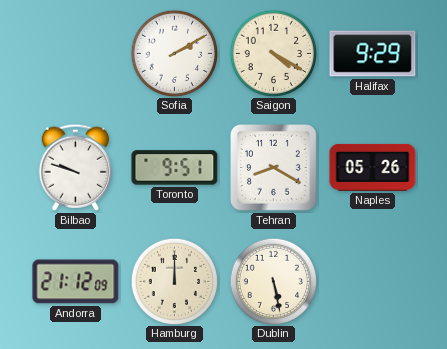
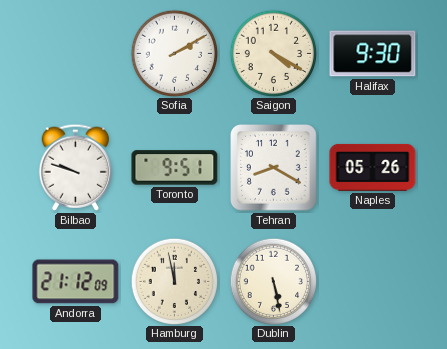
Halifax: 9:29 -> 9:30 (373, 54)
Hamburg: 12:00 -> 11:58 (174, 281)
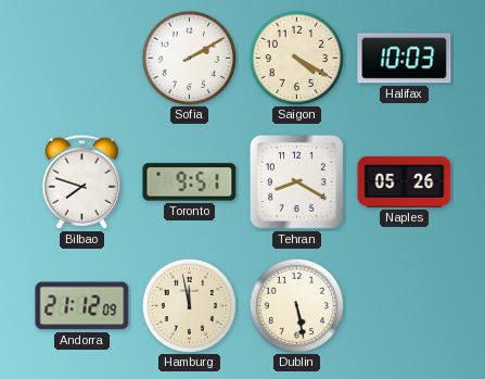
Halifax: 9:30 -> 10:03 (405, 59)
Bilbao: 9:48 -> 7:48 (81, 181)
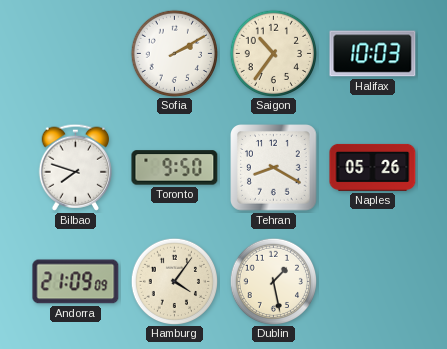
Saigon: 4:20 -> 10:36 (273, 53)
Toronto: 9:51 -> 9:50 (175, 168)
Andorra: 21:12 -> 21:09 (76, 282)
Hamburg: 11:58 -> 4:06 (174, 281)
Dublin: 5:28 -> 1:28 (273, 281)
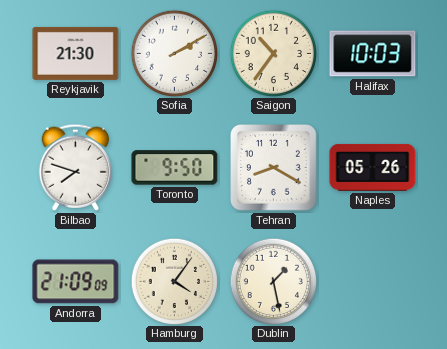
Reykjavik: none -> 21:30 (76, 53)
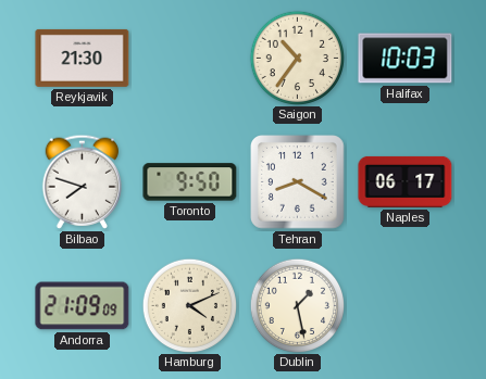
Sofia: 2:10 -> none (174, 53)
Naples: 05:26 -> 06:17 (406, 181)
Hamburg: 4:06 -> 4:11 (189, 305)
